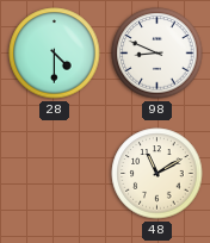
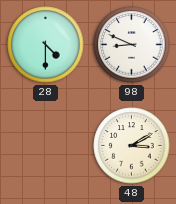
48: 11:10 -> 3:10 (132, 146)
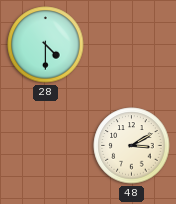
98: 8:49 -> none (132, 45)
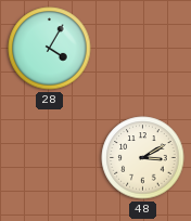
28: 4:30 -> 4:05 (50, 49)
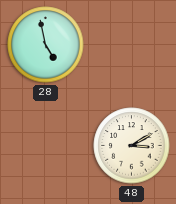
28: 4:05 -> 4:58 (46, 45)
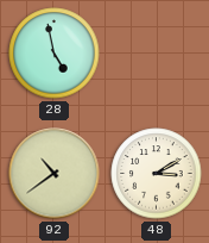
92: none -> 10:39 (55, 174)
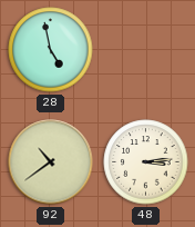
48: 3:10 -> 3:14 (146, 162)
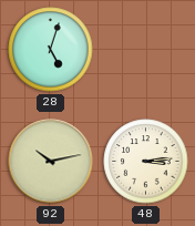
28: 4:58 -> 5:03 (51, 50)
92: 10:39 -> 10:13 (51, 162)
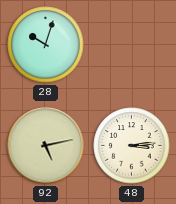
28: 5:03 -> 10:03 (46, 45)
92: 10:13 -> 5:13 (46, 146)
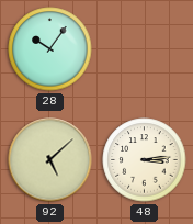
28: 10:03 -> 10:06 (50, 49)
92: 5:13 -> 5:08 (50, 160)
